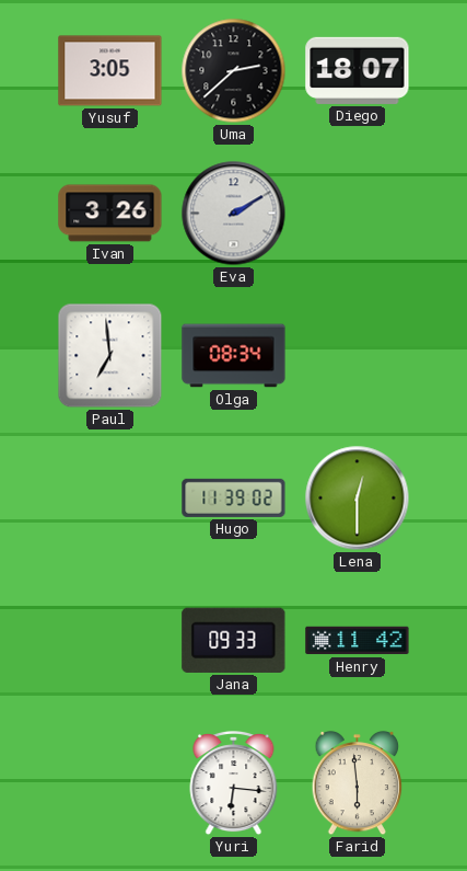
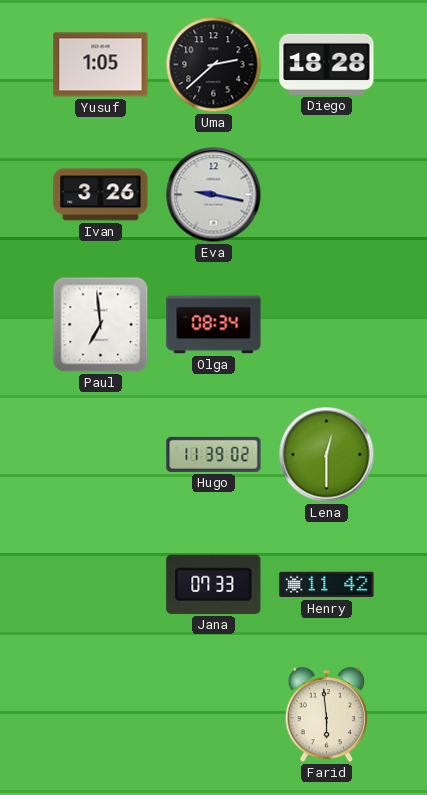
Yusuf: 3:05 -> 1:05 (101, 65)
Diego: 18:07 -> 18:28 (327, 64)
Eva: 2:10 -> 9:17 (214, 195)
Jana: 09:33 -> 07:33 (214, 584)
Yuri: 6:16 -> none (234, 784)
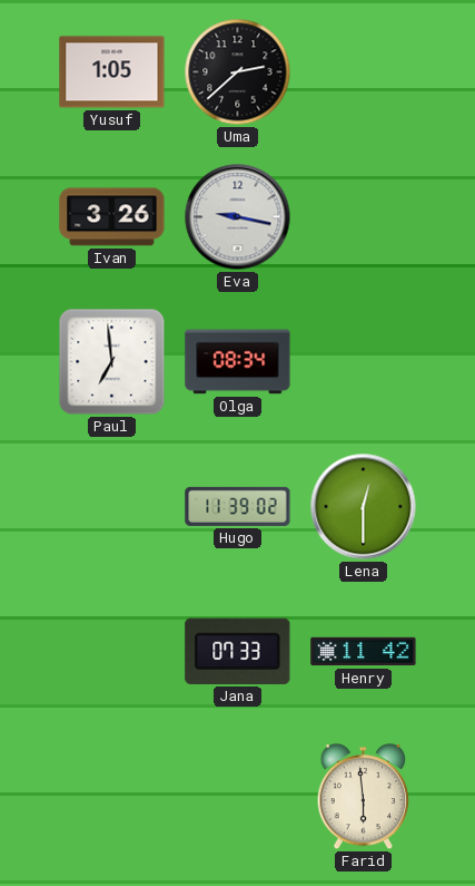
Diego: 18:28 -> none (327, 64)
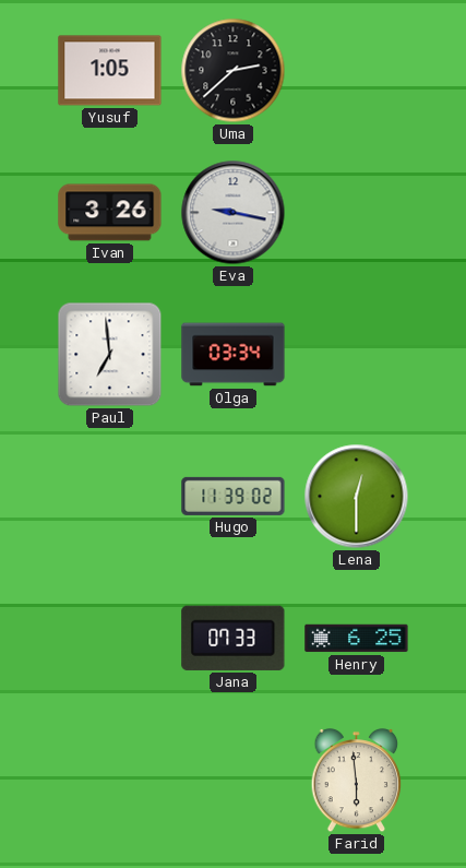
Olga: 08:34 -> 03:34 (234, 355)
Henry: 11:42 -> 6:25 (357, 639)
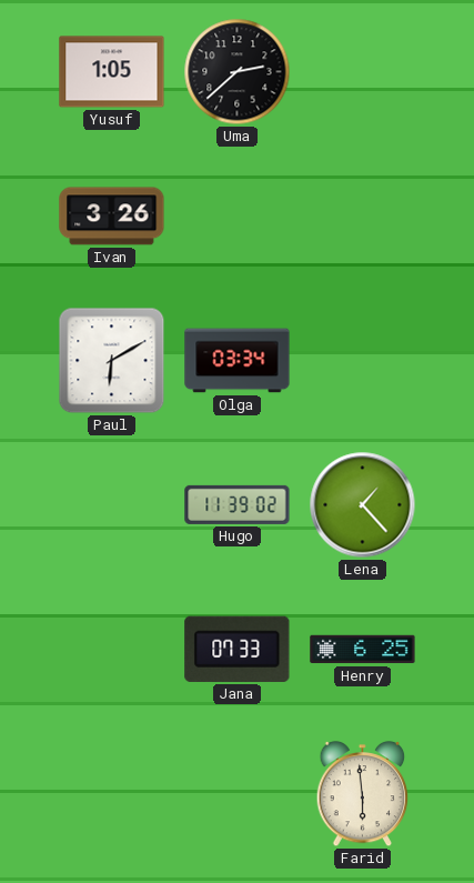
Eva: 9:17 -> none (234, 213)
Paul: 6:59 -> 6:10 (112, 361)
Lena: 12:30 -> 1:23 (363, 505)
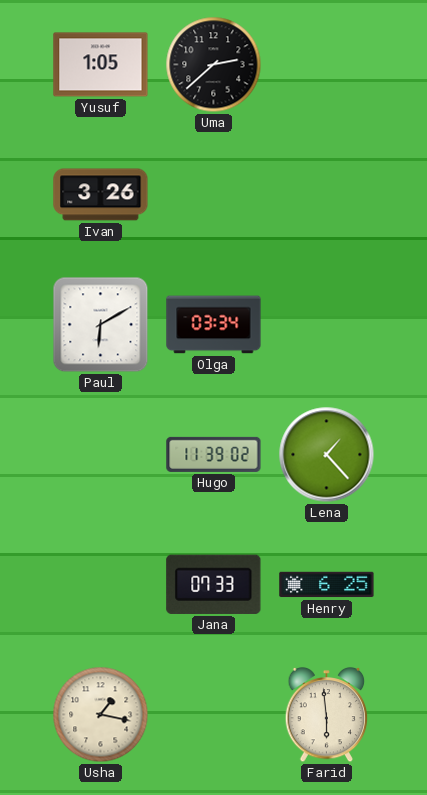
Usha: none -> 1:17 (101, 715)
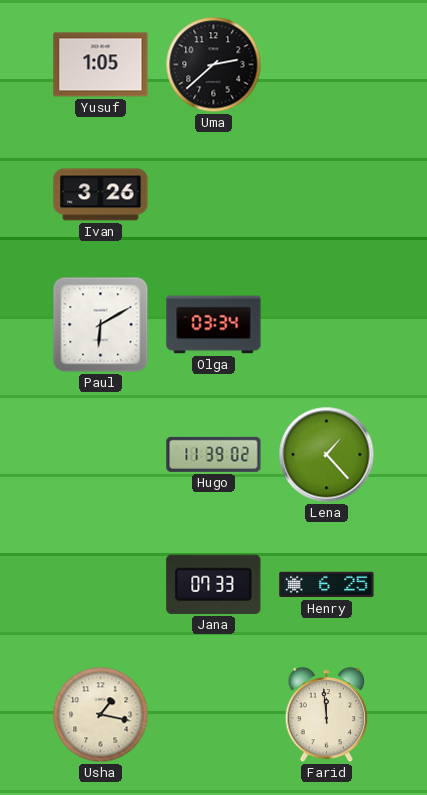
Farid: 5:59 -> 11:59 (327, 715)
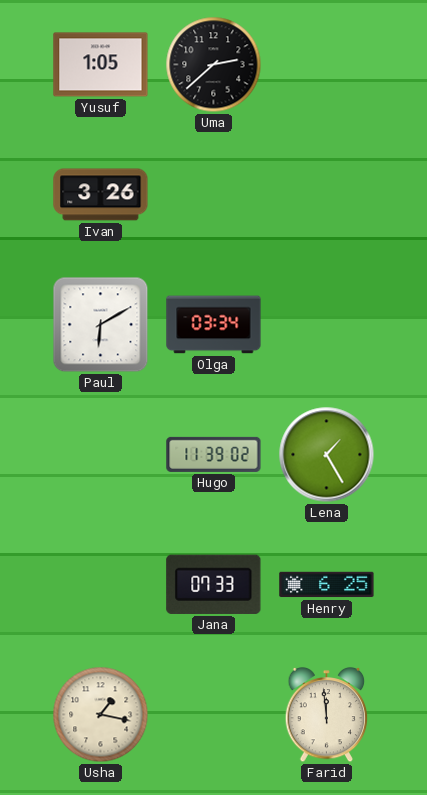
Lena: 1:23 -> 1:25 (327, 455)
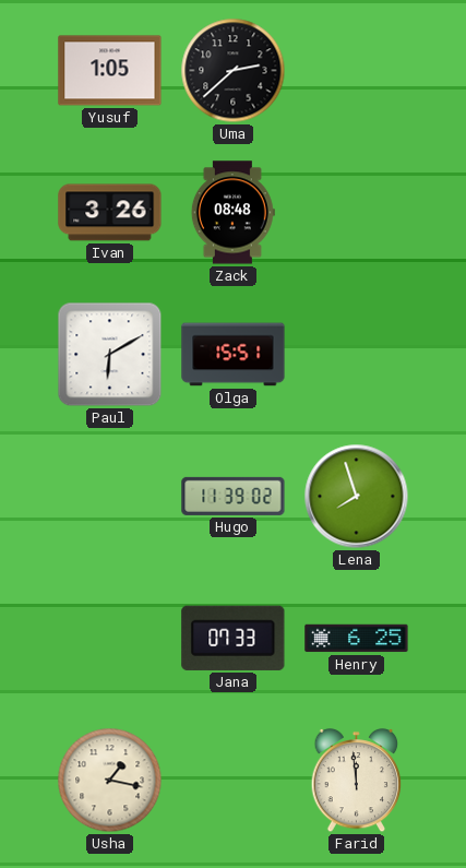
Zack: none -> 08:48 (232, 213)
Olga: 03:34 -> 15:51 (234, 355)
Lena: 1:25 -> 7:57 (357, 497)
